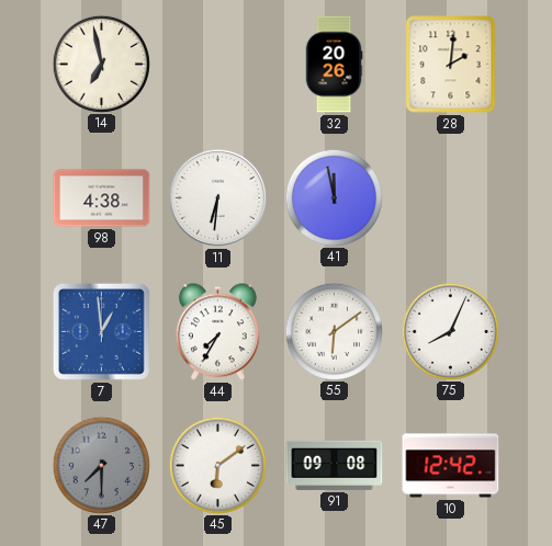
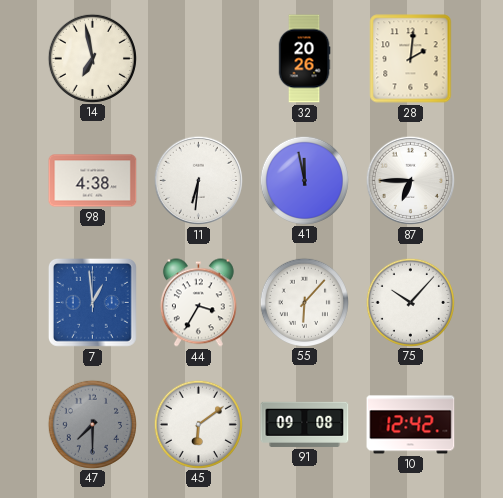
87: none -> 6:45 (410, 180)
44: 7:35 -> 3:35 (198, 303)
55: 6:09 -> 6:07 (304, 302)
75: 8:04 -> 10:07 (410, 302)
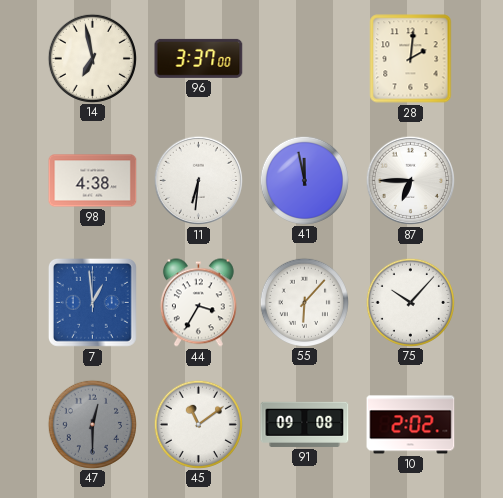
96: none -> 3:37 (199, 58)
32: 20:26 -> none (304, 59)
47: 7:30 -> 12:30 (92, 424)
45: 6:09 -> 11:09 (198, 424)
10: 12:42 -> 2:02 (411, 425)
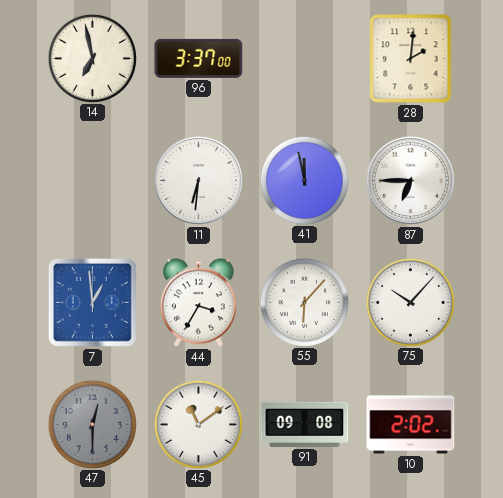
98: 4:38 -> none (93, 181)
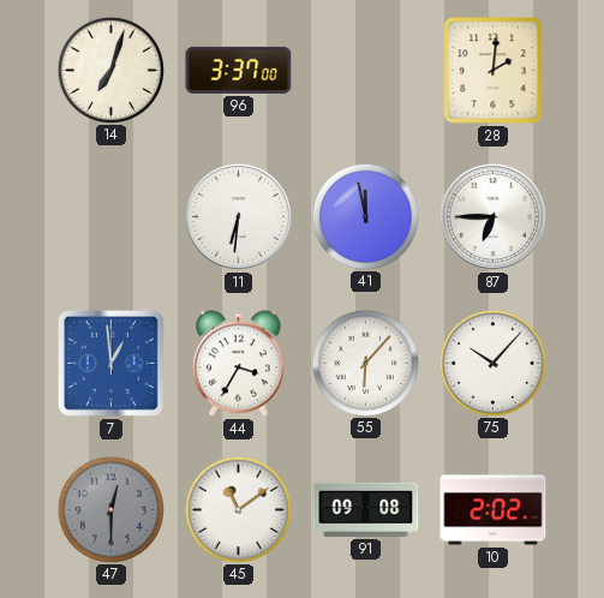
14: 6:58 -> 7:03 (110, 70)
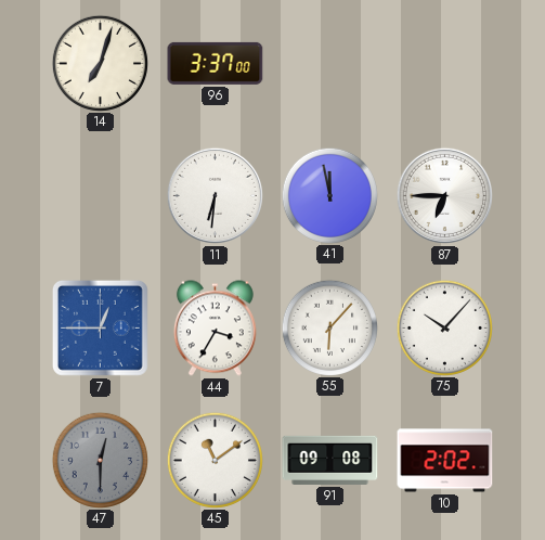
28: 2:01 -> none (494, 71)
7: 12:59 -> 12:45 (100, 327)
